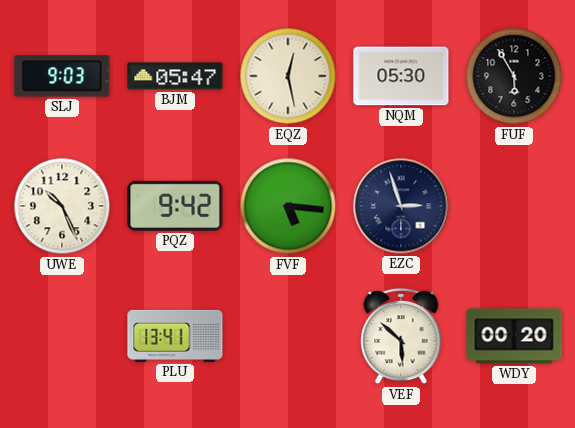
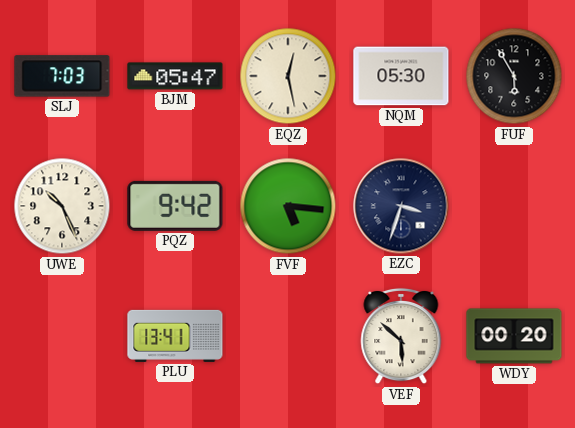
SLJ: 9:03 -> 7:03 (62, 76)
EZC: 2:57 -> 3:33 (401, 206)
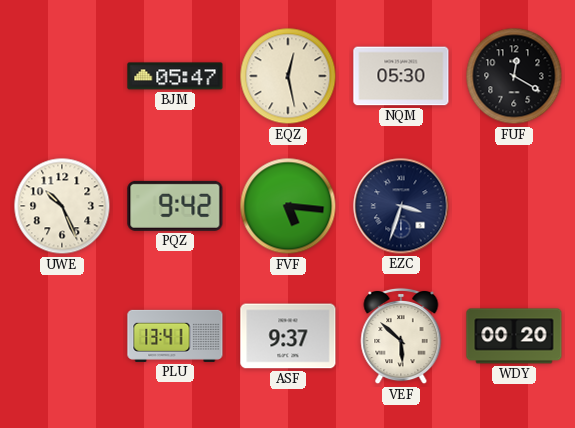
SLJ: 7:03 -> none (62, 76)
FUF: 5:55 -> 12:20 (514, 76)
ASF: none -> 9:37 (288, 336)
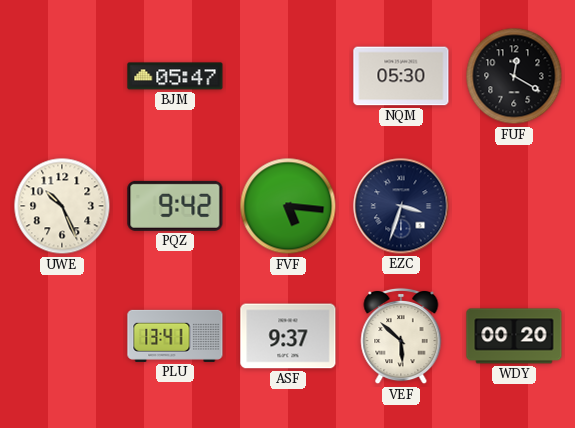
EQZ: 12:28 -> none (288, 76)
